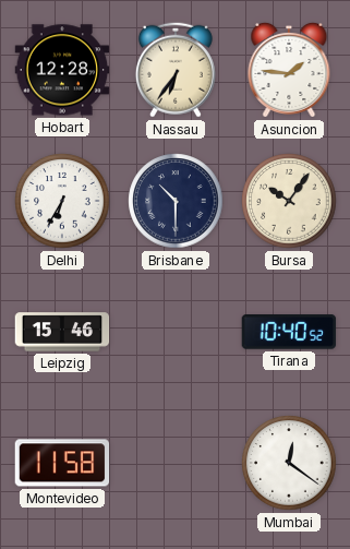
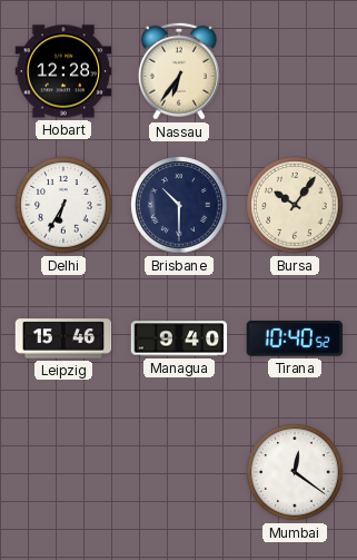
Asuncion: 1:46 -> none (289, 70)
Managua: none -> 9:40 (179, 338)
Montevideo: 11:58 -> none (62, 463)
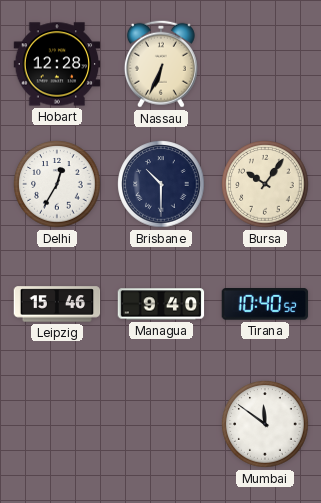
Nassau: 6:36 -> 6:34 (161, 64)
Delhi: 6:35 -> 12:35 (57, 184)
Mumbai: 12:21 -> 11:51 (265, 424)
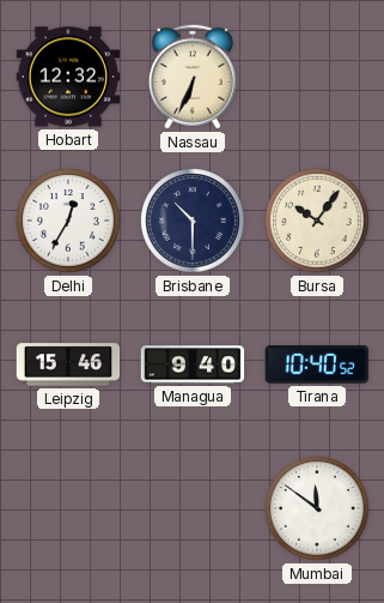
Hobart: 12:28 -> 12:32 (68, 77)
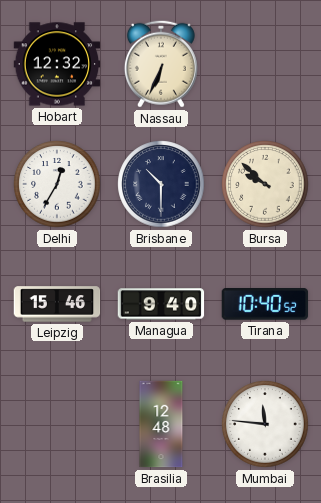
Bursa: 10:06 -> 9:52 (265, 184)
Brasilia: none -> 12:48 (161, 424)
Mumbai: 11:51 -> 11:46 (265, 424)
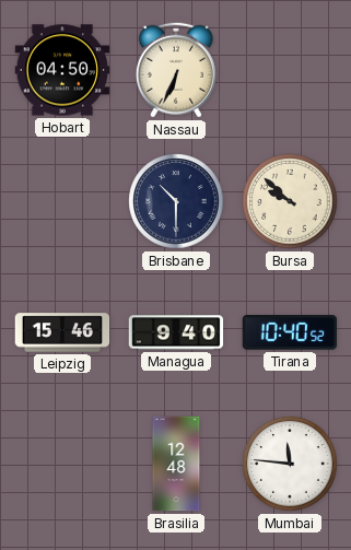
Hobart: 12:32 -> 04:50 (62, 70)
Delhi: 12:35 -> none (57, 184)
